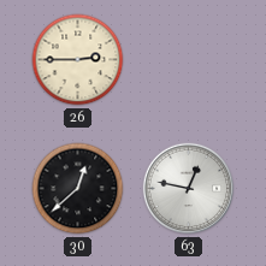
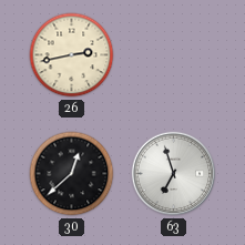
26: 2:45 -> 2:43 (72, 55)
63: 12:47 -> 6:57 (174, 174)
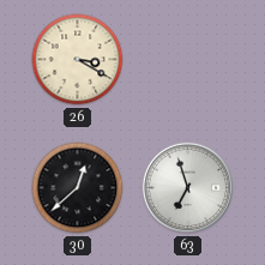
26: 2:43 -> 3:20 (78, 60)
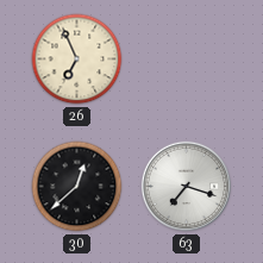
26: 3:20 -> 6:56 (77, 60)
63: 6:57 -> 7:18 (187, 187)
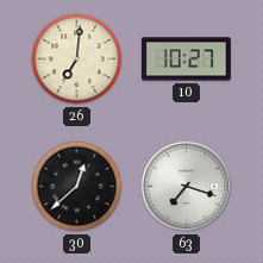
26: 6:56 -> 7:01 (77, 60)
10: none -> 10:27 (186, 60)
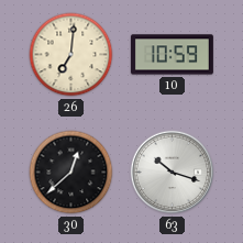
10: 10:27 -> 10:59 (172, 55)
63: 7:18 -> 10:18 (173, 173)
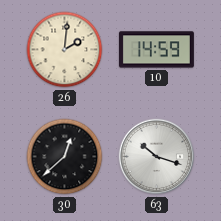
26: 7:01 -> 2:01 (65, 50)
10: 10:59 -> 14:59 (156, 50)
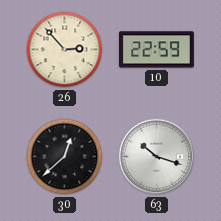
26: 2:01 -> 2:53 (65, 50)
10: 14:59 -> 22:59 (156, 50)
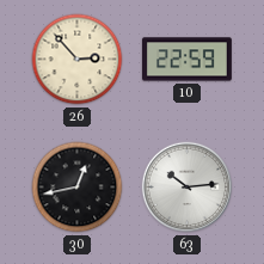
30: 12:38 -> 12:43 (78, 188)
63: 10:18 -> 10:14 (188, 188)
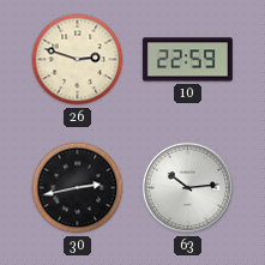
26: 2:53 -> 2:48 (78, 60)
30: 12:43 -> 2:43 (78, 188)
